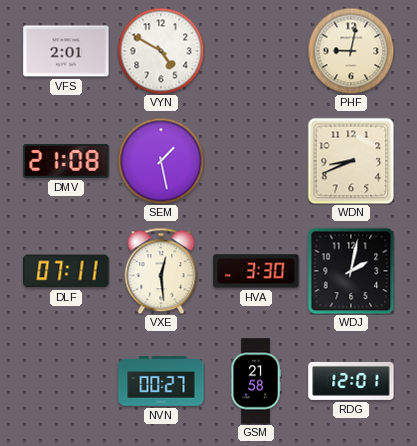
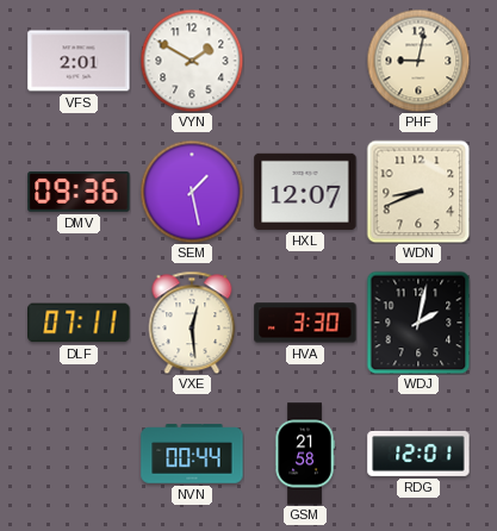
VYN: 4:50 -> 1:50 (192, 61)
DMV: 21:08 -> 09:36 (79, 192)
HXL: none -> 12:07 (305, 192)
NVN: 00:27 -> 00:44 (192, 454)
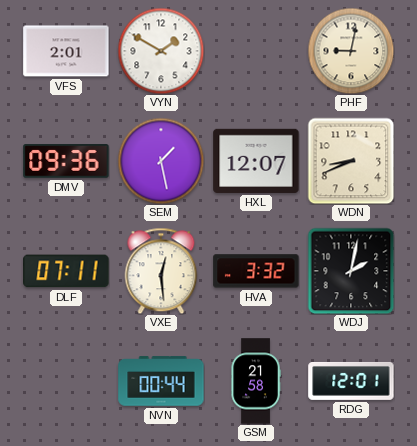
HVA: 3:30 -> 3:32 (256, 271)
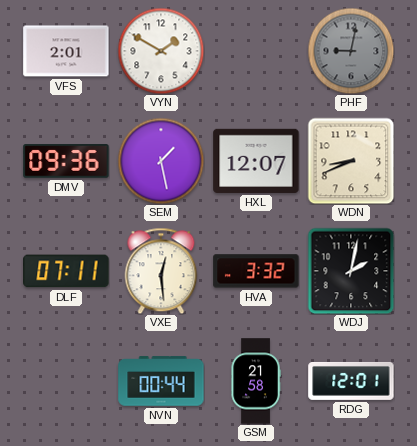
PHF dial: cream -> grey (351, 51)
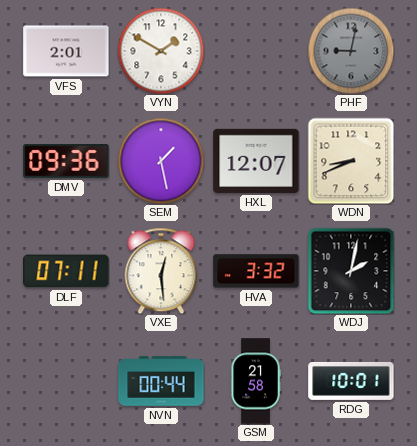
RDG: 12:01 -> 10:01 (351, 381)
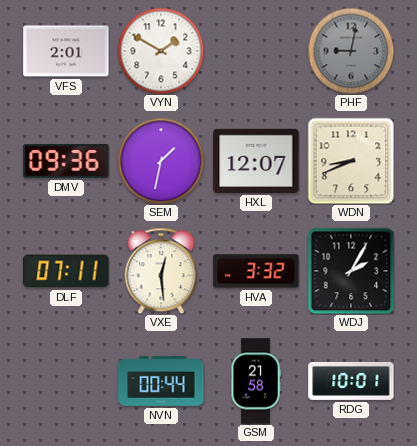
SEM: 1:28 -> 1:32 (161, 161)
WDJ: 2:02 -> 2:05 (351, 271)
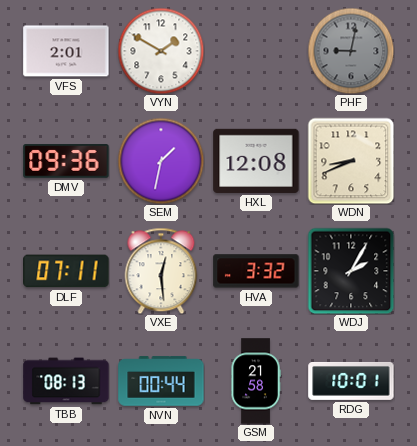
HXL: 12:07 -> 12:08 (256, 161)
TBB: none -> 08:13 (66, 381)
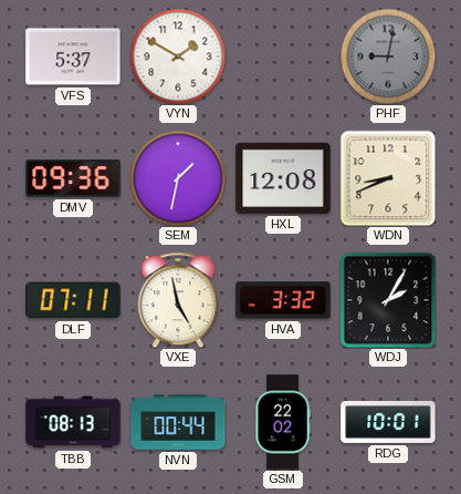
VFS: 2:01 -> 5:37 (73, 56)
VXE: 12:29 -> 4:58 (178, 300)
GSM: 21:58 -> 22:02 (283, 422)
